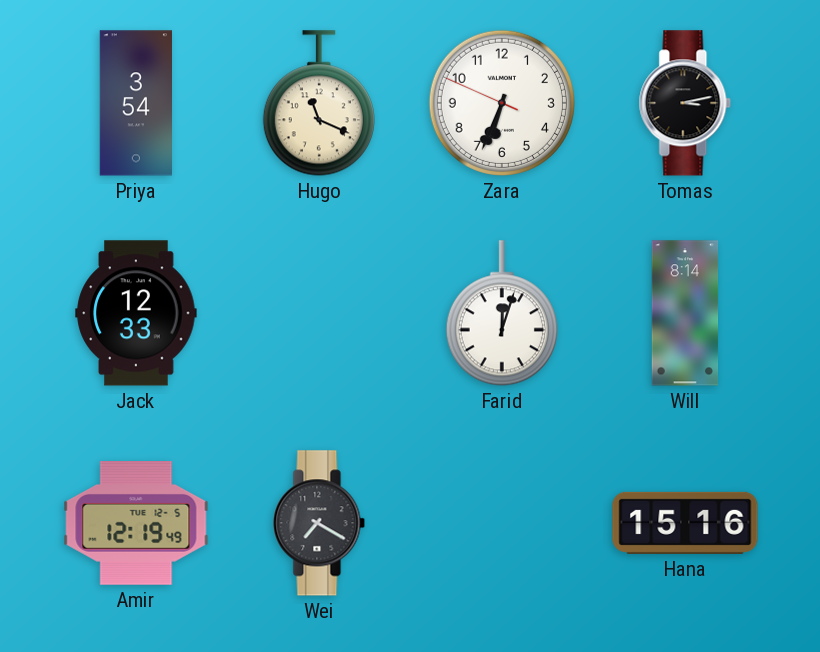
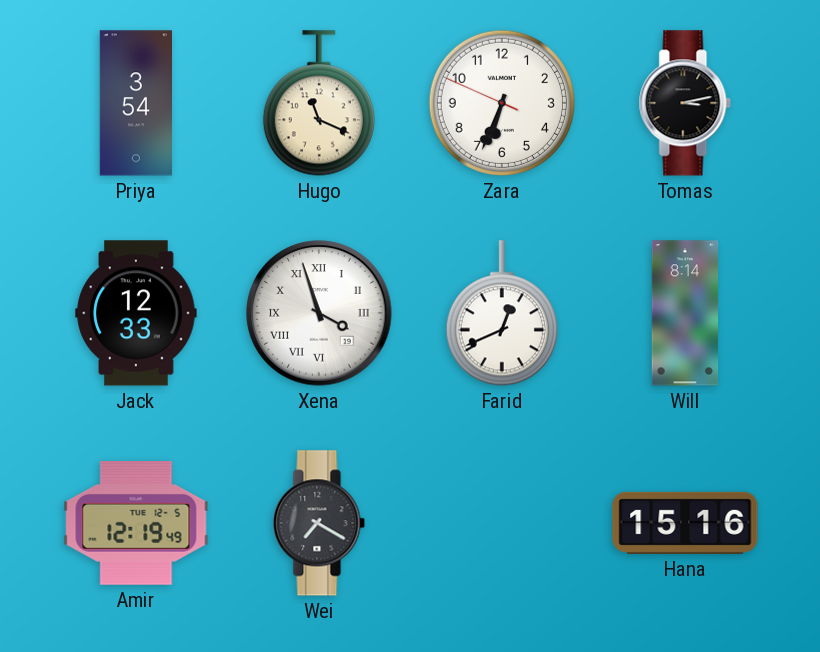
Xena: none -> 3:57 (319, 313)
Farid: 12:03 -> 12:41 (502, 313)
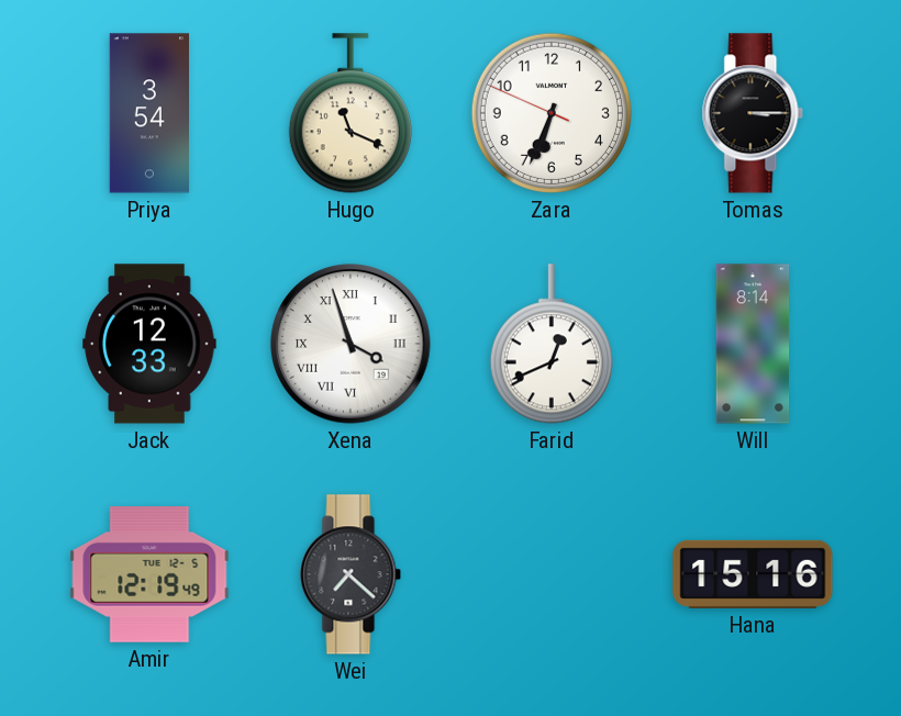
Tomas: 3:13 -> 3:15 (753, 113)
Wei: 7:20 -> 7:22 (351, 574)
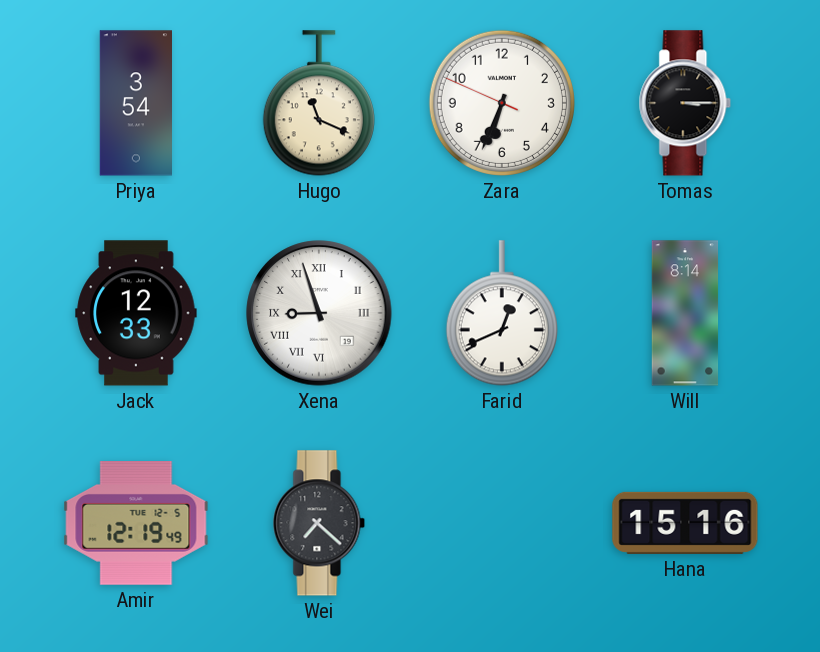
Xena: 3:57 -> 8:57 (319, 313)
